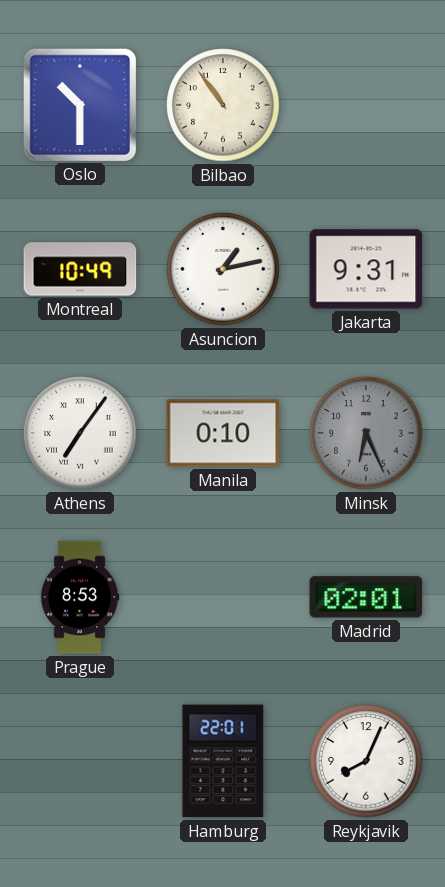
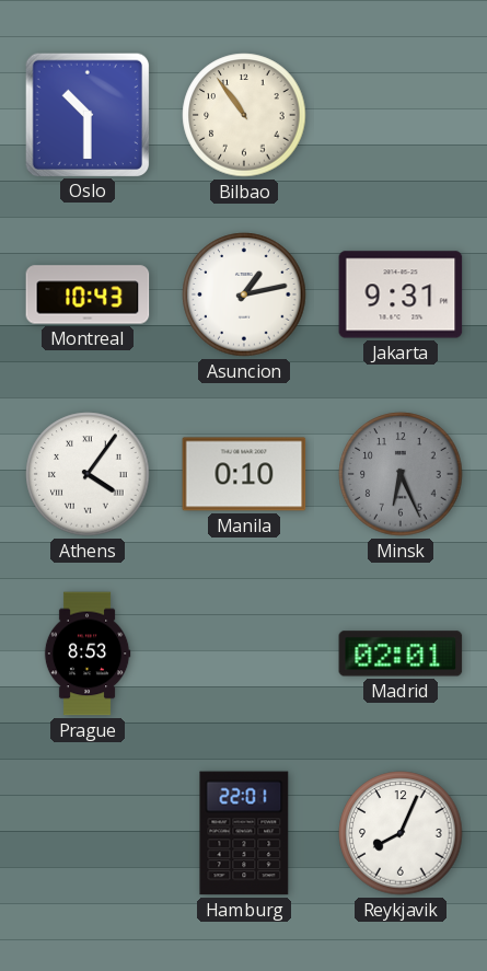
Montreal: 10:49 -> 10:43 (88, 294)
Athens: 7:06 -> 4:06 (88, 474)
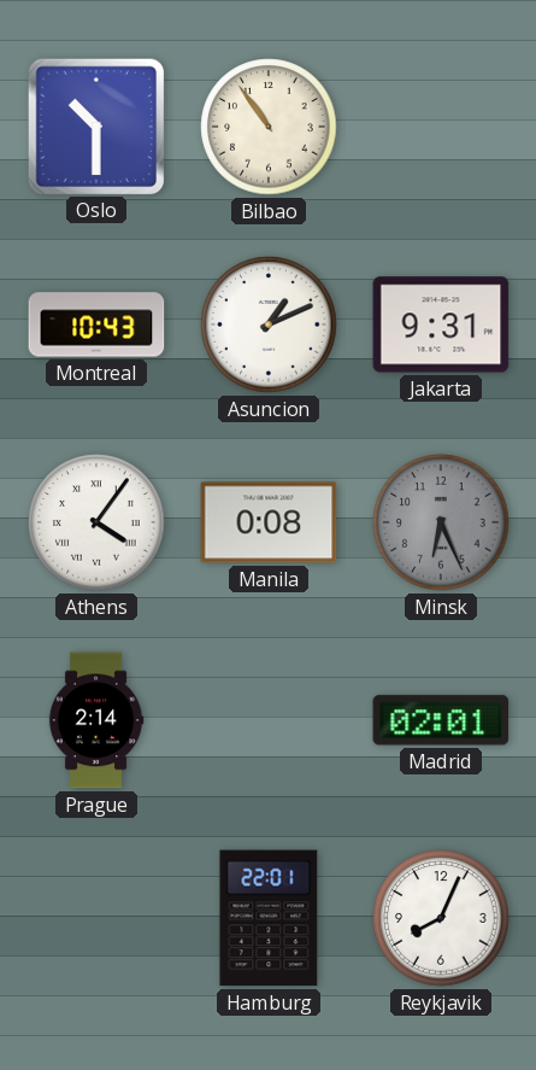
Asuncion: 1:13 -> 1:11 (269, 324)
Manila: 0:10 -> 0:08 (269, 522)
Prague: 8:53 -> 2:14 (96, 720)
